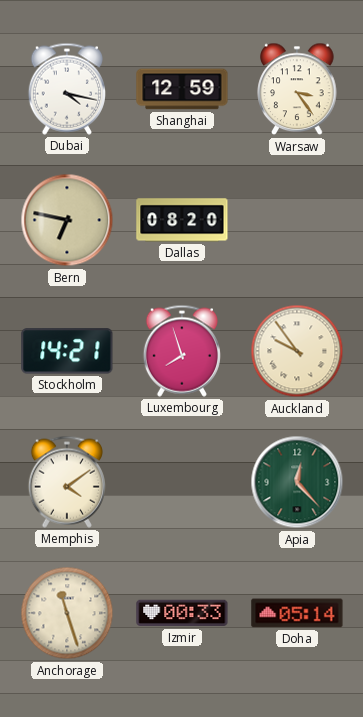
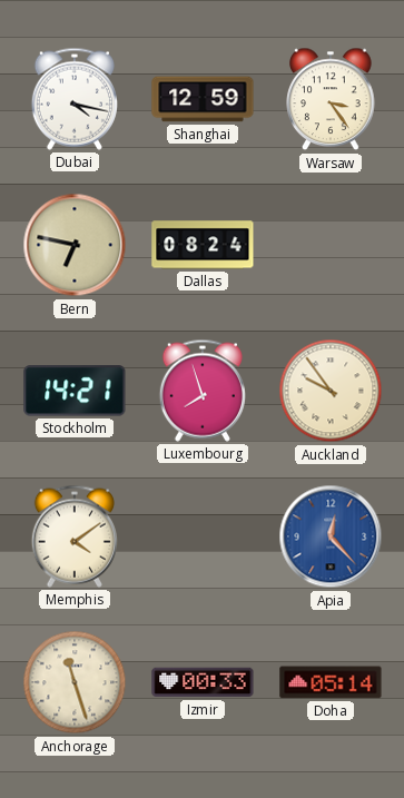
Dallas: 08:20 -> 08:24 (203, 245)
Apia dial: green -> blue (331, 536)
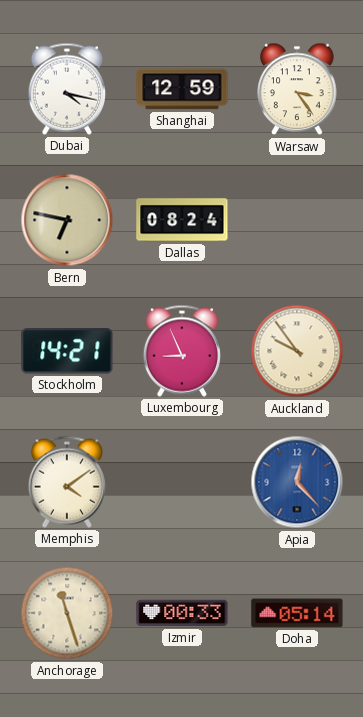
Luxembourg: 7:57 -> 8:56 (182, 351)
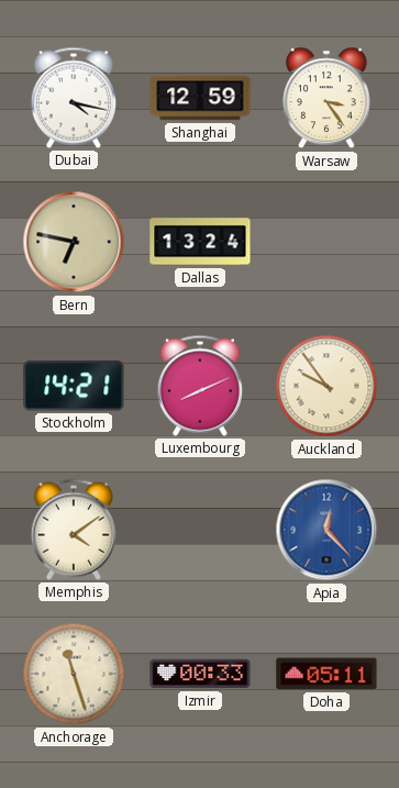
Dallas: 08:24 -> 13:24 (200, 242)
Luxembourg: 8:56 -> 8:11 (200, 386)
Doha: 05:14 -> 05:11 (326, 674)
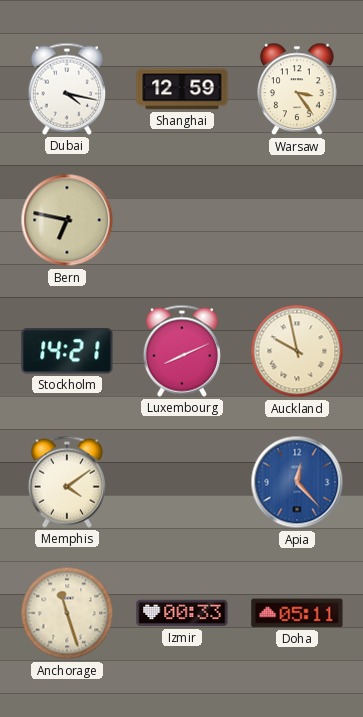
Dallas: 13:24 -> none (200, 242)
Auckland: 9:54 -> 9:58 (297, 351)
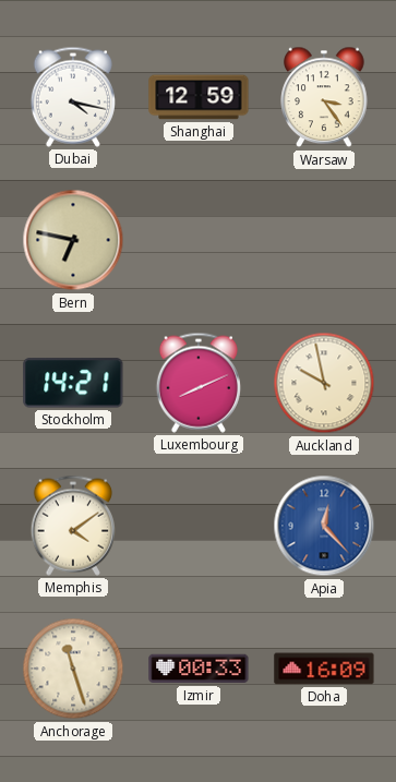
Doha: 05:11 -> 16:09 (324, 669)
